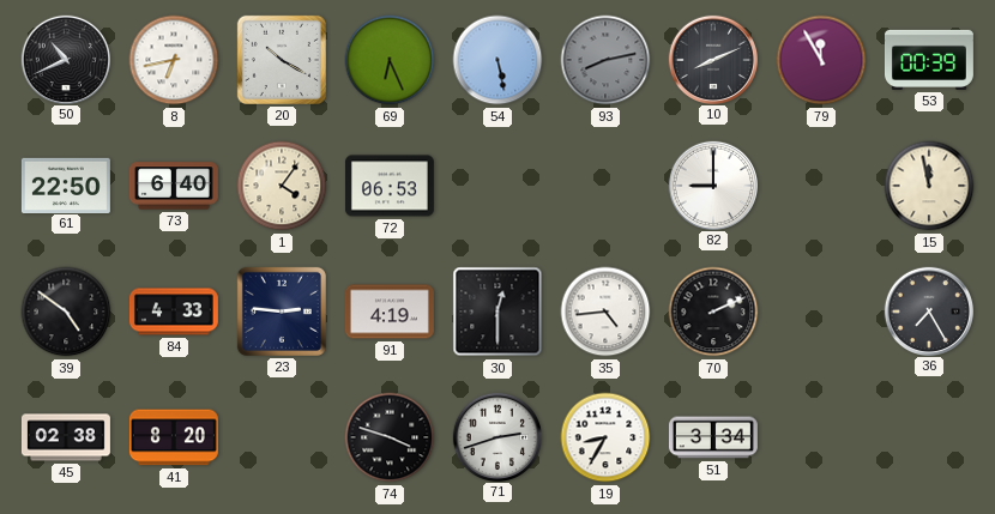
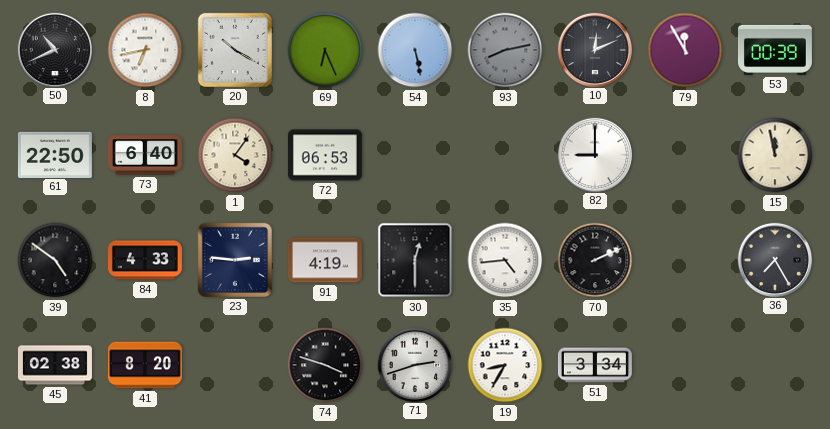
10: 8:11 -> 12:11 (594, 49)
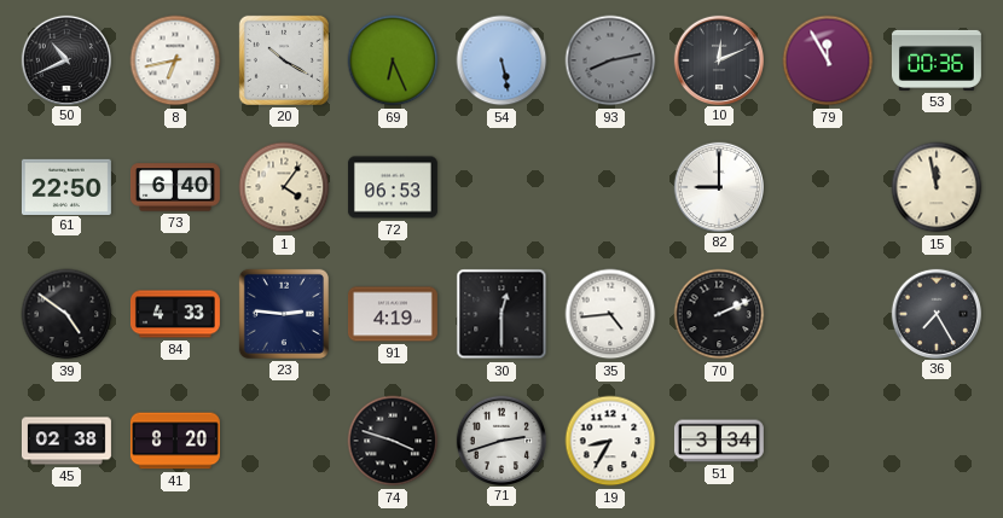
53: 00:39 -> 00:36 (937, 60)
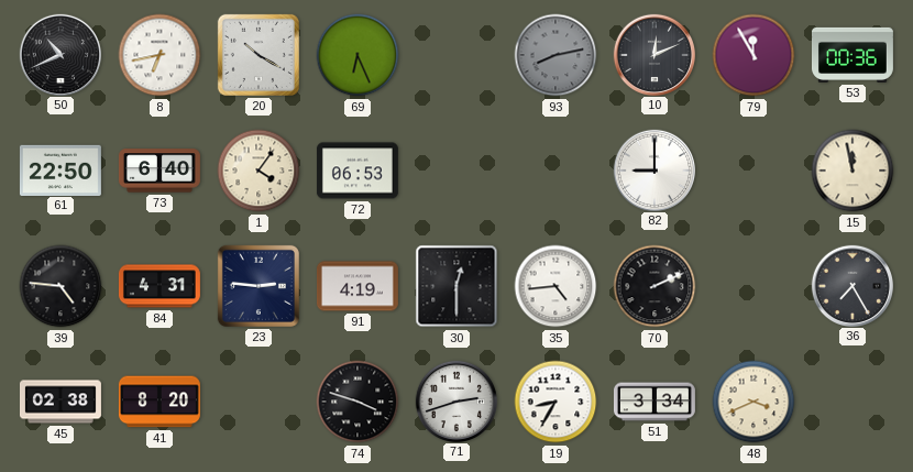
54: 5:28 -> none (502, 60)
39: 4:51 -> 4:46 (61, 286)
84: 4:33 -> 4:31 (159, 286)
48: none -> 3:41 (754, 402)
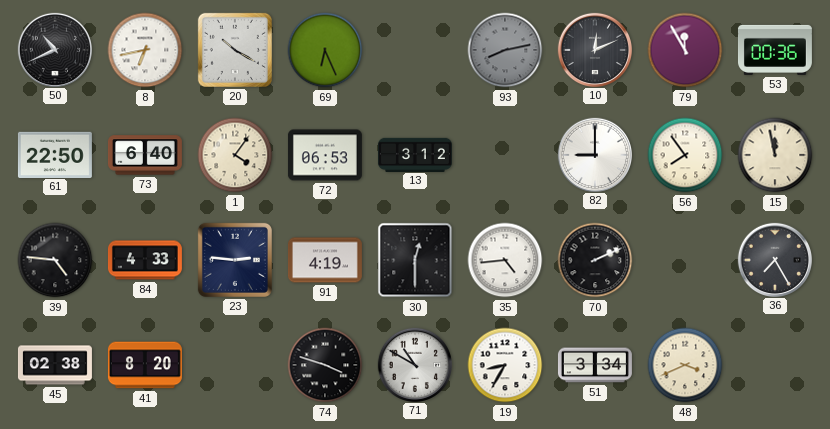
13: none -> 3:12 (415, 154)
56: none -> 7:54 (685, 155)
84: 4:31 -> 4:33 (145, 260)
71: 2:42 -> 10:50 (414, 364)
